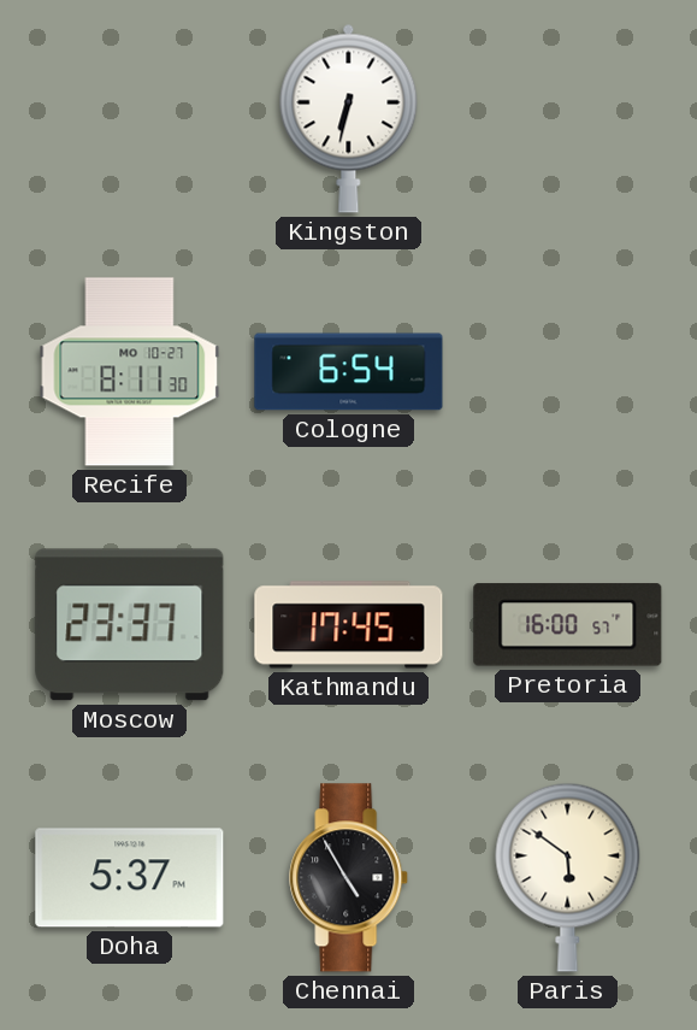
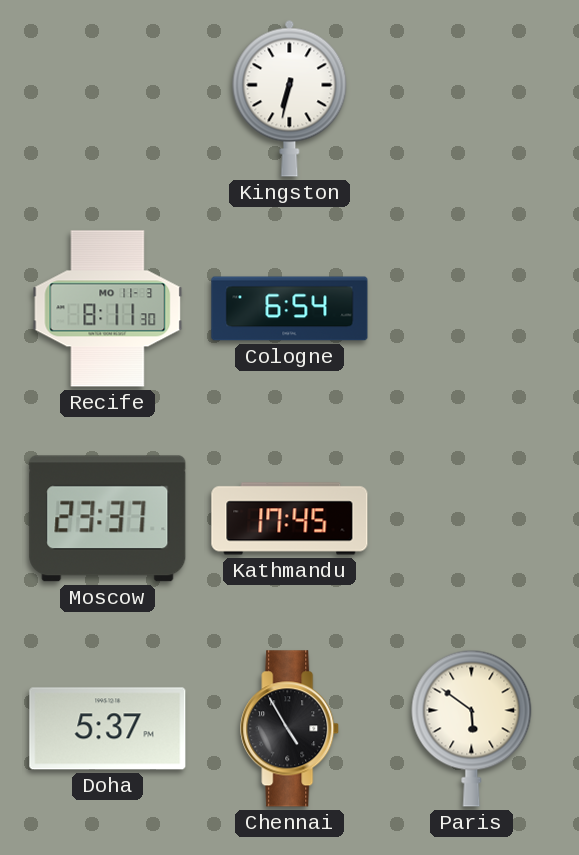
Recife date: MO 10-27 -> MO 11-3 (108, 309)
Pretoria: 16:00 -> none (568, 625)
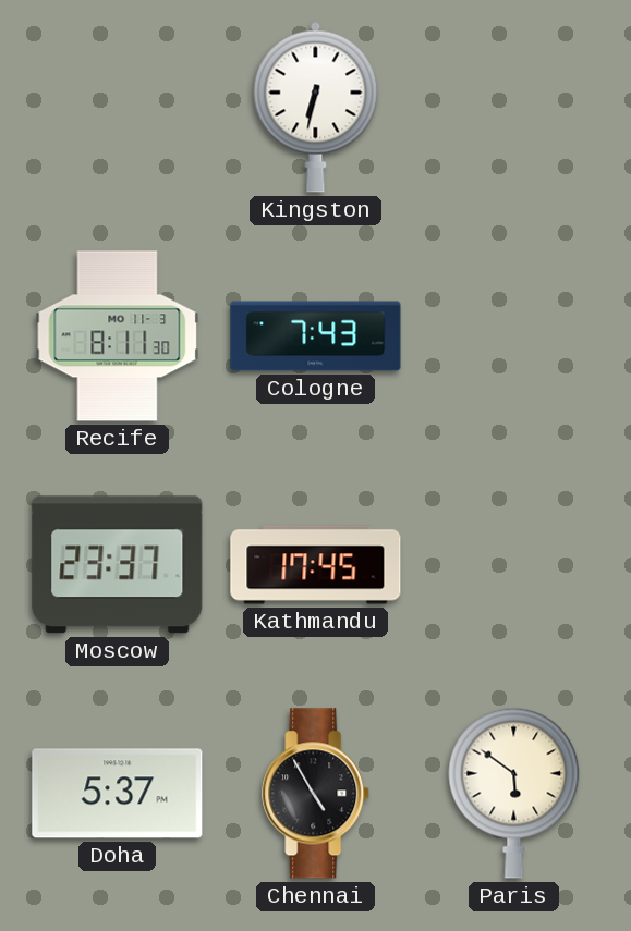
Cologne: 6:54 -> 7:43 (316, 336)
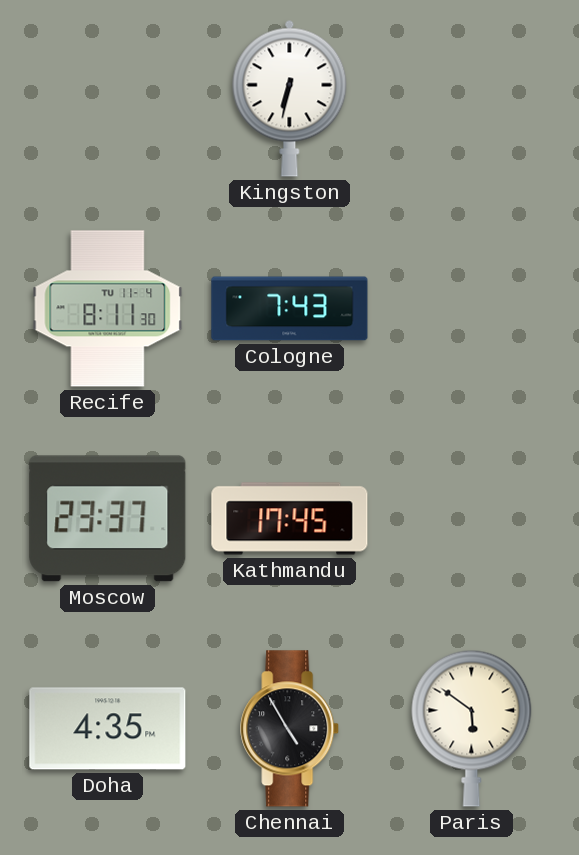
Recife date: MO 11-3 -> TU 11-4 (108, 309)
Doha: 5:37 -> 4:35 (108, 729)
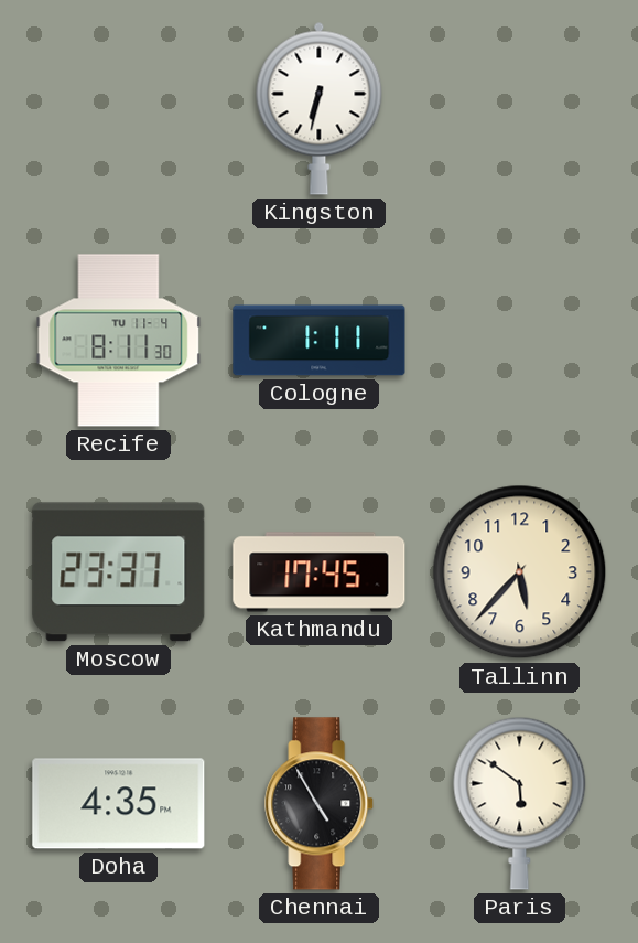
Cologne: 7:43 -> 1:11 (320, 341)
Tallinn: none -> 5:37 (520, 572)
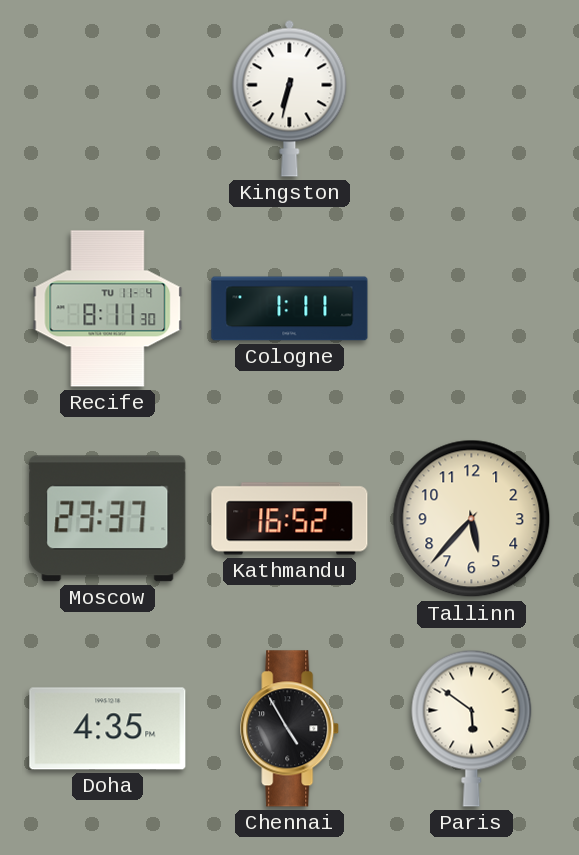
Kathmandu: 17:45 -> 16:52 (290, 519)
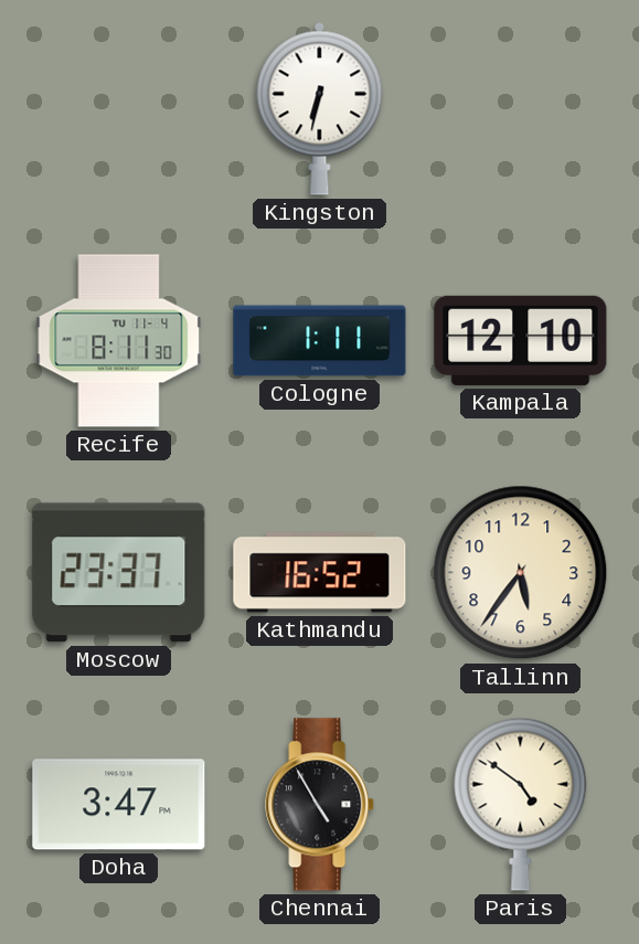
Kampala: none -> 12:10 (521, 340)
Tallinn: 5:37 -> 5:36 (521, 573)
Doha: 4:35 -> 3:47 (119, 805)
Paris: 5:51 -> 4:51 (521, 804)
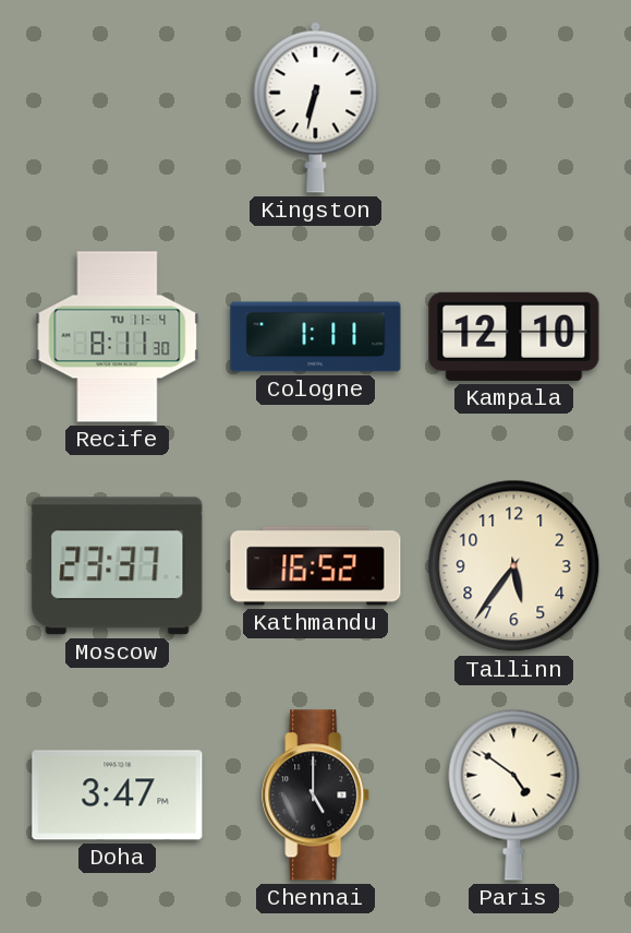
Chennai: 4:55 -> 5:00 (316, 796)
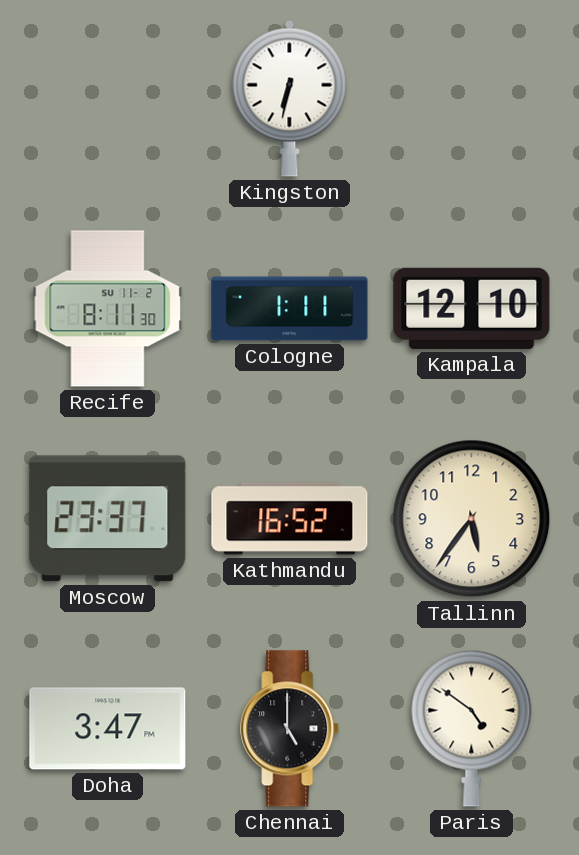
Recife date: TU 11-4 -> SU 11-2 (108, 309)
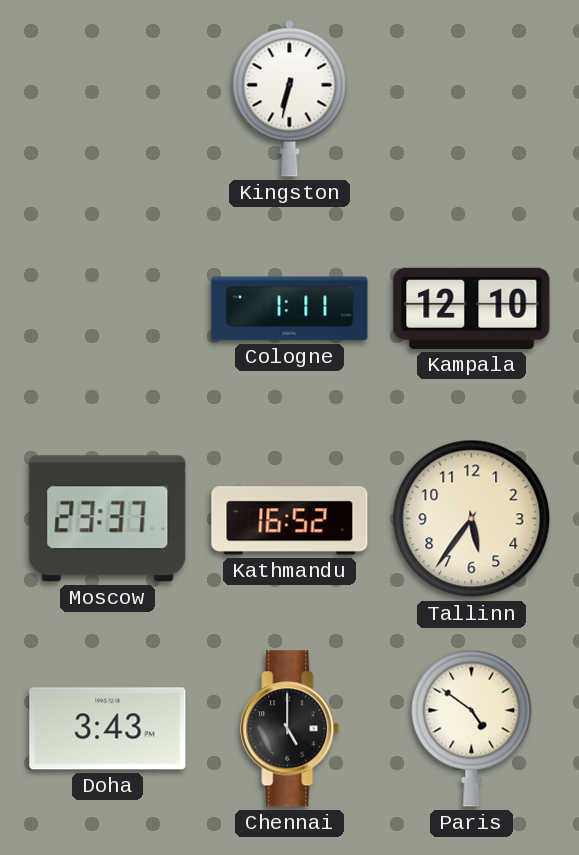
Recife: 8:11 -> none (108, 309)
Doha: 3:47 -> 3:43 (108, 729)
